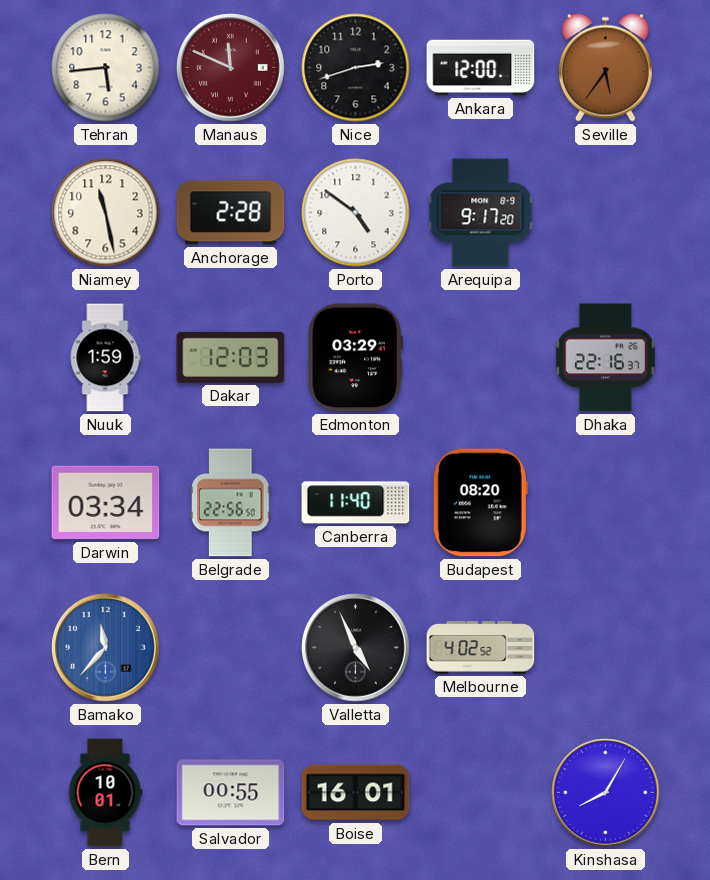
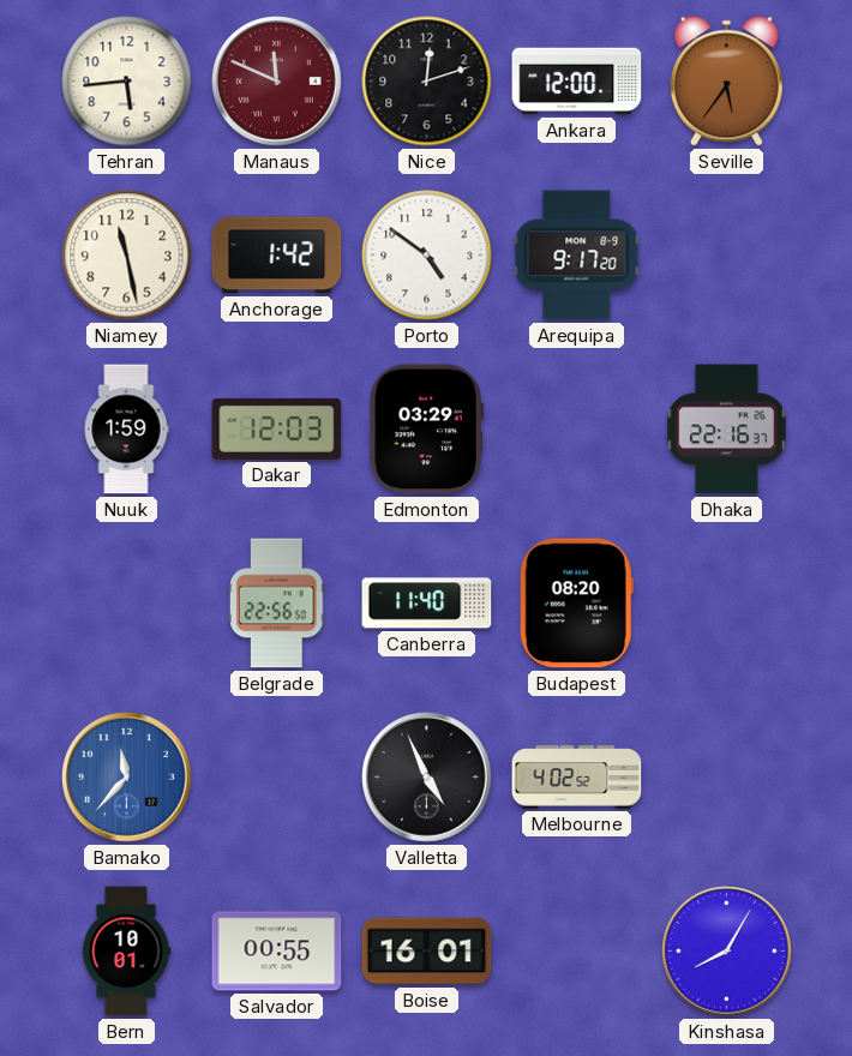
Nice: 2:42 -> 12:12 (427, 82)
Anchorage: 2:28 -> 1:42 (277, 256)
Darwin: 03:34 -> none (106, 503)
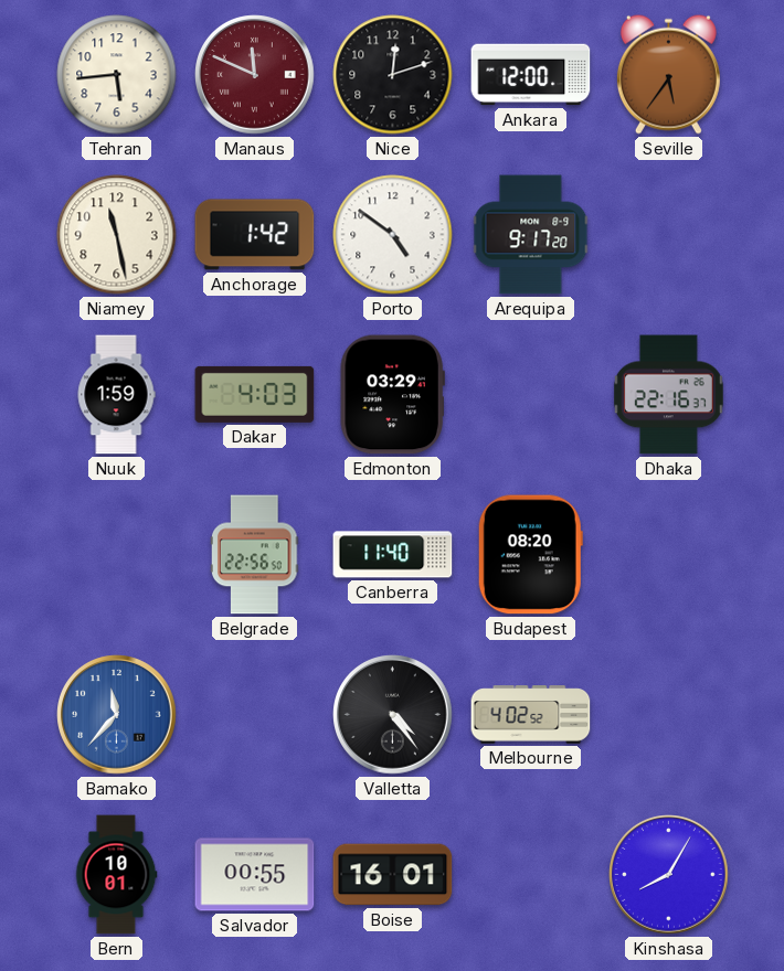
Dakar: 12:03 -> 4:03 (255, 394)
Valletta: 4:56 -> 4:24 (393, 715)
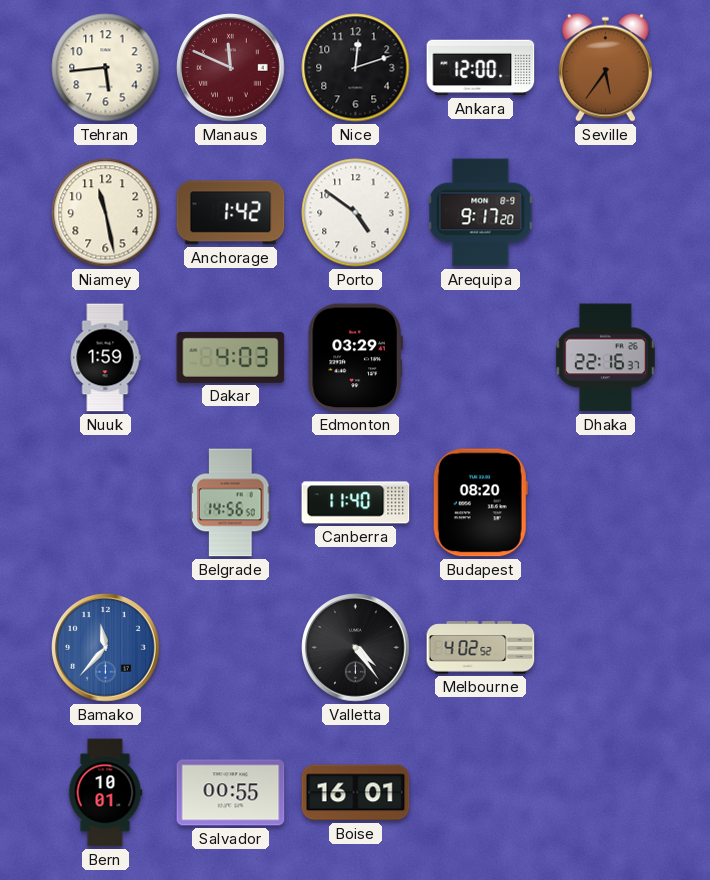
Belgrade: 22:56 -> 14:56 (231, 503)
Kinshasa: 8:05 -> none (669, 875)
